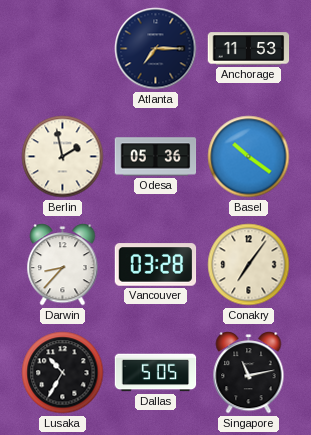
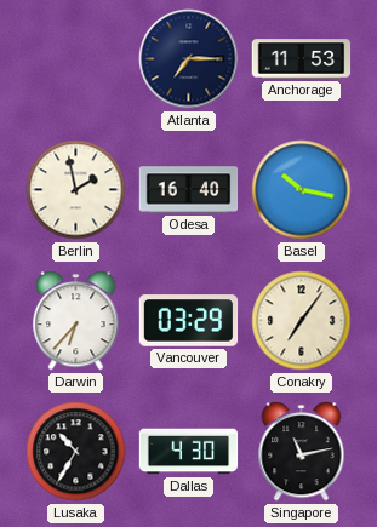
Odesa: 05:36 -> 16:40 (189, 190)
Basel: 10:21 -> 10:17 (302, 190)
Darwin: 8:37 -> 6:37 (76, 321)
Vancouver: 03:28 -> 03:29 (189, 321)
Dallas: 5:05 -> 4:30 (189, 452)
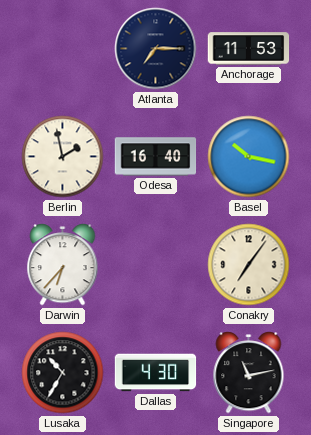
Vancouver: 03:29 -> none (189, 321)
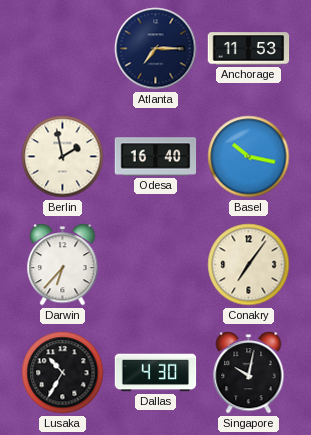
Singapore: 11:13 -> 10:02 (249, 373)
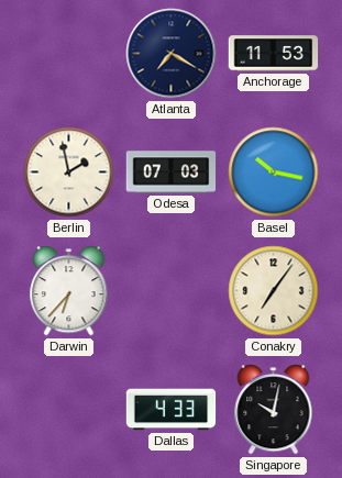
Atlanta: 7:15 -> 7:20 (172, 54)
Odesa: 16:40 -> 07:03 (172, 173)
Lusaka: 10:35 -> none (63, 373)
Dallas: 4:30 -> 4:33 (172, 410)
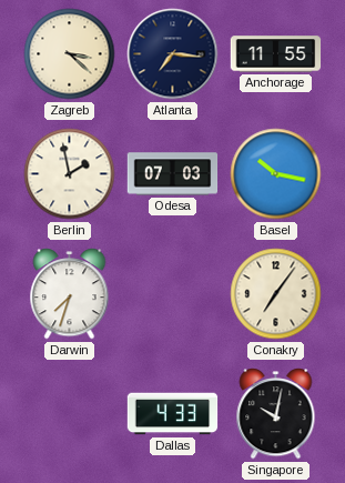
Zagreb: none -> 3:22 (70, 54)
Atlanta: 7:20 -> 7:16 (173, 54)
Anchorage: 11:53 -> 11:55 (276, 54)
Darwin: 6:37 -> 7:33 (70, 294)
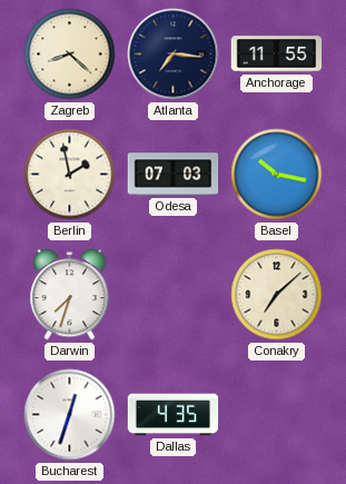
Zagreb: 3:22 -> 8:22 (70, 55)
Conakry: 7:06 -> 7:08 (277, 295)
Bucharest: none -> 12:33 (70, 415)
Dallas: 4:33 -> 4:35 (174, 415)
Singapore: 10:02 -> none (276, 414)
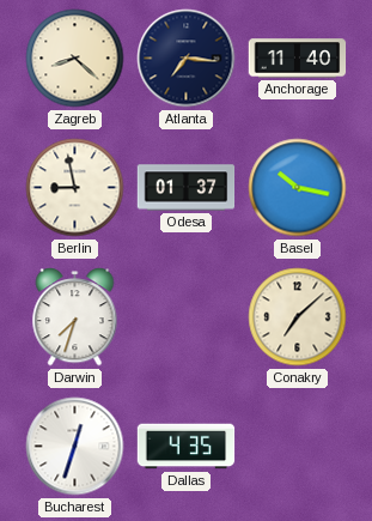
Anchorage: 11:55 -> 11:40 (298, 59)
Berlin: 1:58 -> 8:58 (75, 188)
Odesa: 07:03 -> 01:37 (187, 188)
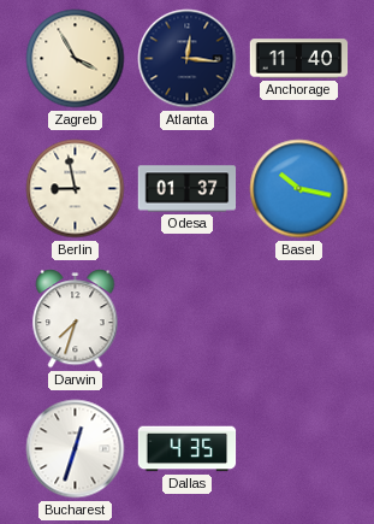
Zagreb: 8:22 -> 3:55 (76, 59)
Atlanta: 7:16 -> 12:16 (188, 59)
Conakry: 7:08 -> none (298, 317)
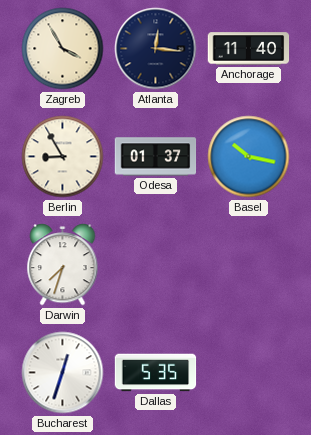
Berlin: 8:58 -> 8:55 (63, 157)
Dallas: 4:35 -> 5:35 (156, 373)
